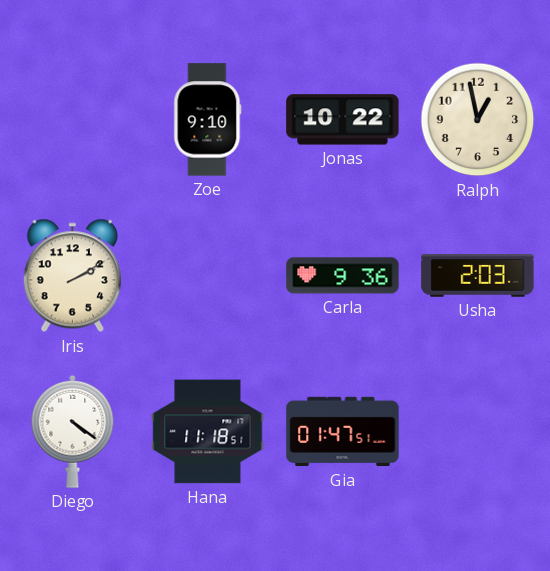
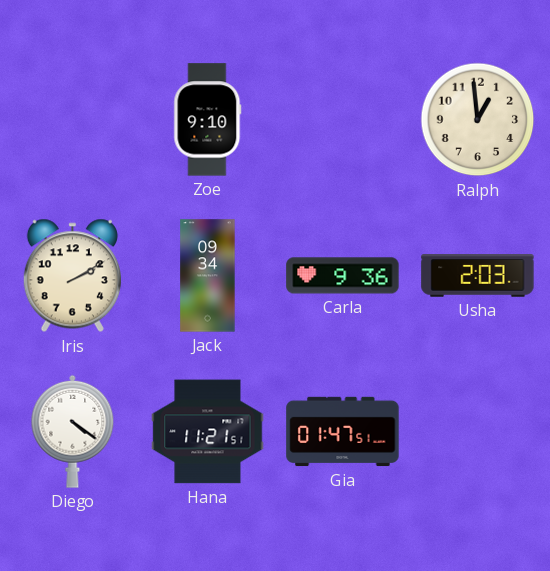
Jonas: 10:22 -> none (343, 120)
Ralph: 12:58 -> 12:59 (478, 120)
Jack: none -> 09:34 (208, 276)
Hana: 11:18 -> 11:21 (208, 432)
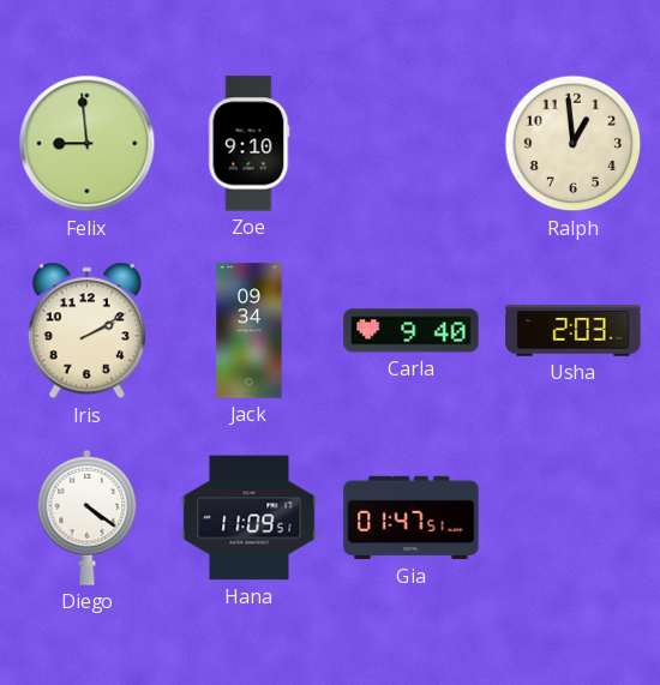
Felix: none -> 8:59 (88, 144)
Carla: 9:36 -> 9:40 (412, 331)
Hana: 11:21 -> 11:09 (250, 518)
